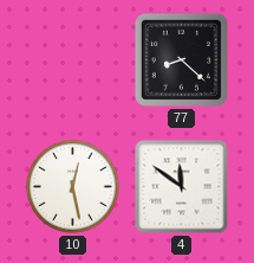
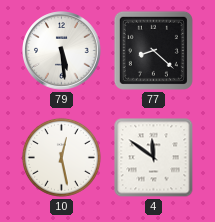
79: none -> 5:29 (62, 51)
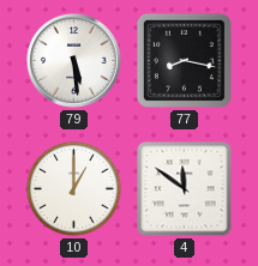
77: 8:22 -> 8:17 (184, 60)
10: 12:28 -> 1:00 (73, 188)
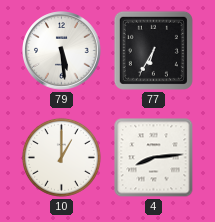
77: 8:17 -> 6:35 (153, 50)
4: 11:51 -> 8:14 (154, 158)
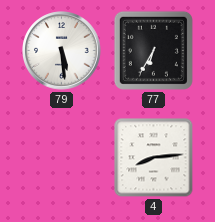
10: 1:00 -> none (61, 157)
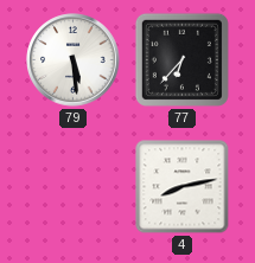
77: 6:35 -> 6:37 (181, 59)
4: 8:14 -> 8:13 (183, 187)
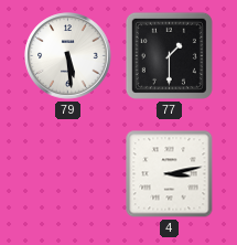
77: 6:37 -> 1:30 (169, 55)
4: 8:13 -> 3:13 (170, 174)
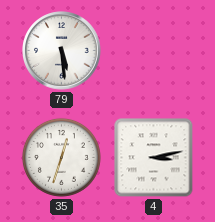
77: 1:30 -> none (169, 55)
35: none -> 12:33 (61, 157)
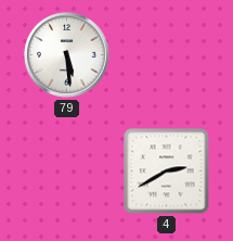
35: 12:33 -> none (61, 157)
4: 3:13 -> 2:40 (167, 172)
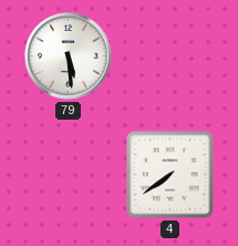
4: 2:40 -> 7:39 (170, 175)
